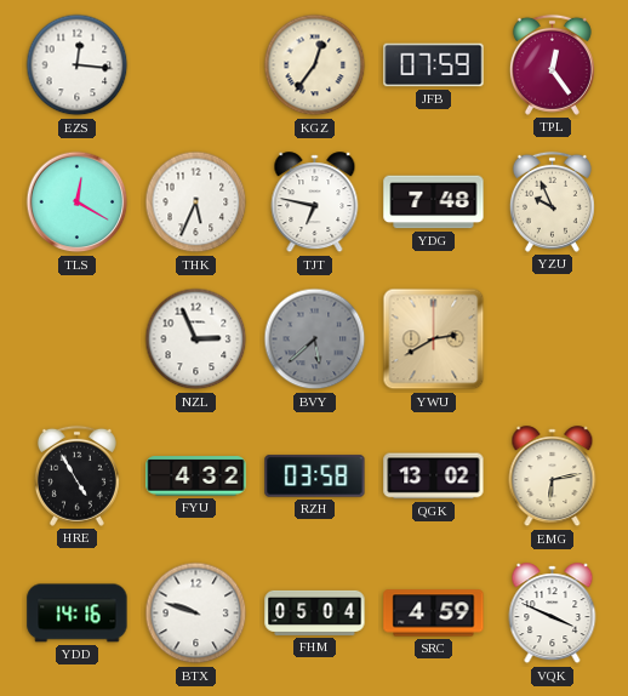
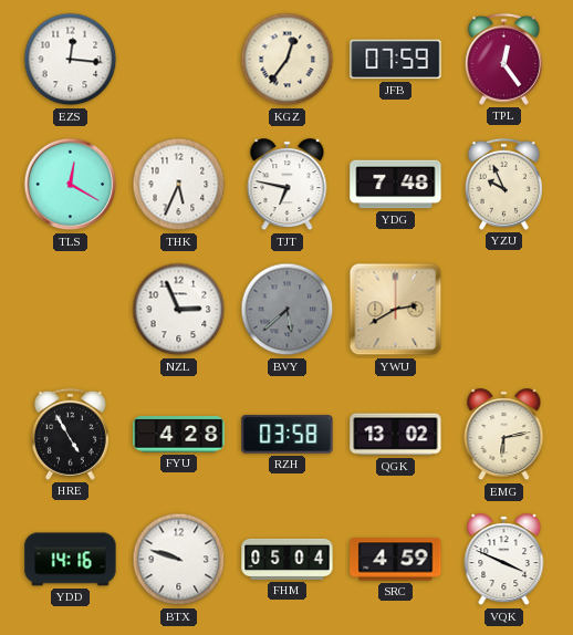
FYU: 4:32 -> 4:28 (179, 435)
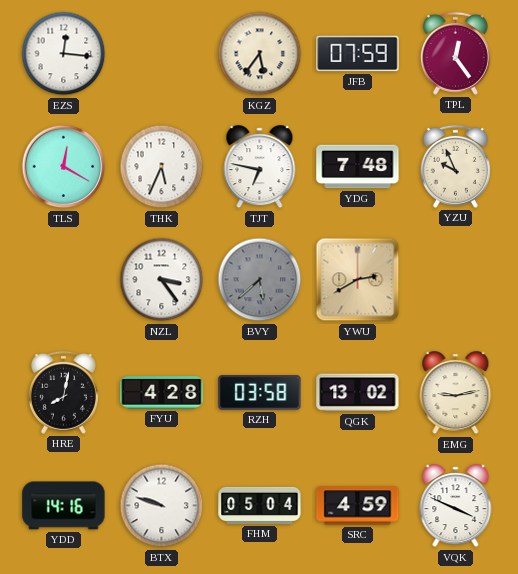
KGZ: 12:36 -> 5:36 (260, 54)
NZL: 2:56 -> 3:24 (162, 280)
HRE: 4:55 -> 8:02 (63, 392)
EMG: 6:13 -> 9:13 (456, 393)
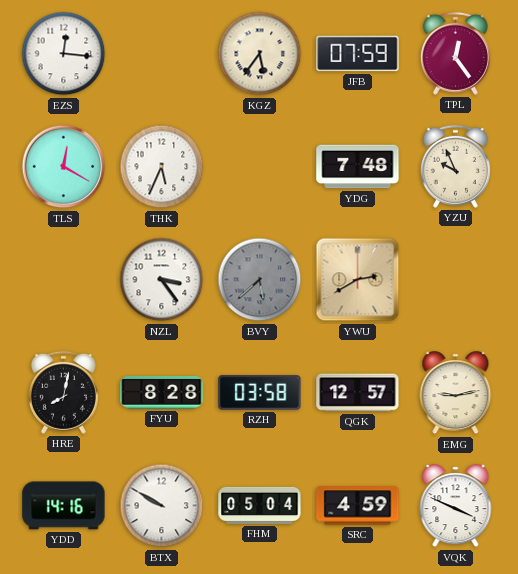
TJT: 6:47 -> none (260, 167)
FYU: 4:28 -> 8:28 (162, 393)
QGK: 13:02 -> 12:57 (358, 393)
BTX: 9:48 -> 9:50 (162, 506)
